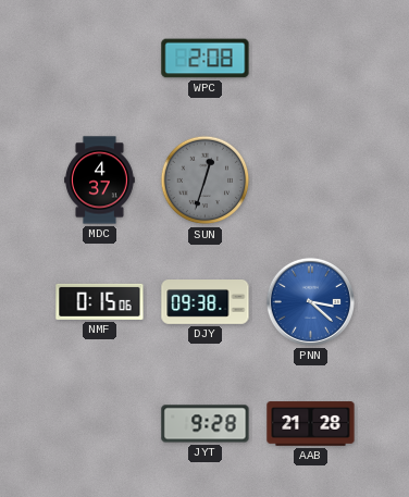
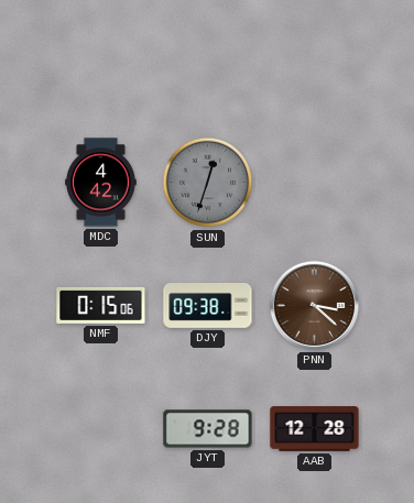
WPC: 2:08 -> none (206, 59)
MDC: 4:37 -> 4:42 (101, 183)
PNN dial: blue -> brown (314, 305)
AAB: 21:28 -> 12:28 (315, 429)
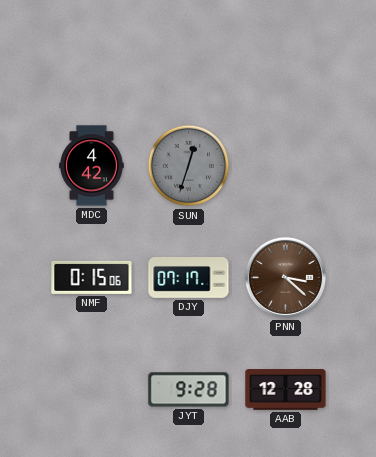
DJY: 09:38 -> 07:17 (189, 278)
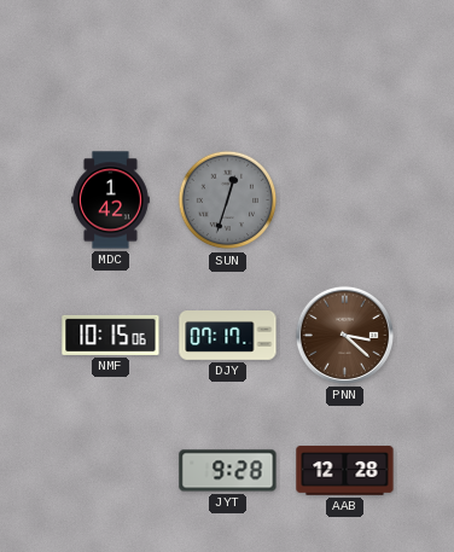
MDC: 4:42 -> 1:42 (111, 201)
NMF: 0:15 -> 10:15 (111, 335)
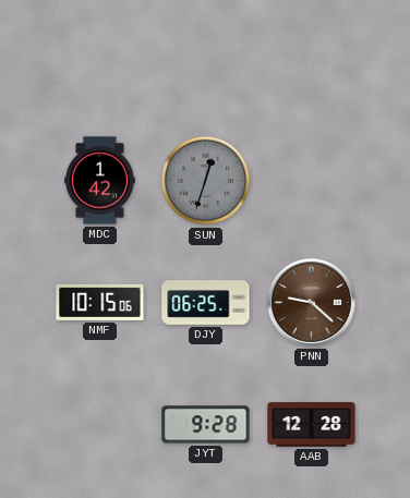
DJY: 07:17 -> 06:25 (206, 303)
PNN: 3:22 -> 9:22 (311, 302)
